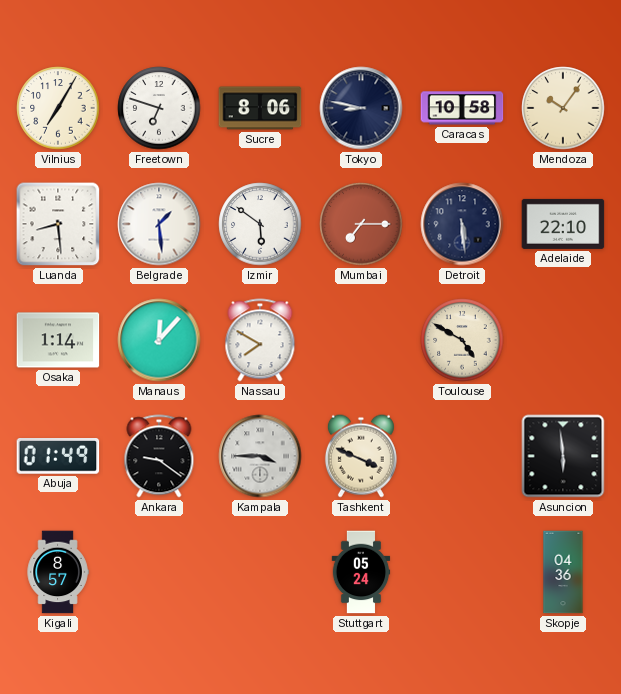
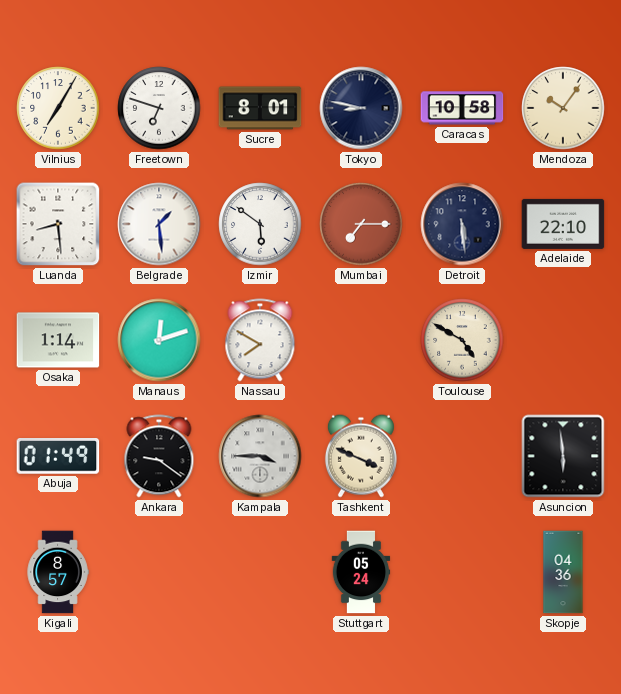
Sucre: 8:06 -> 8:01 (260, 108)
Manaus: 12:07 -> 12:12 (159, 340)
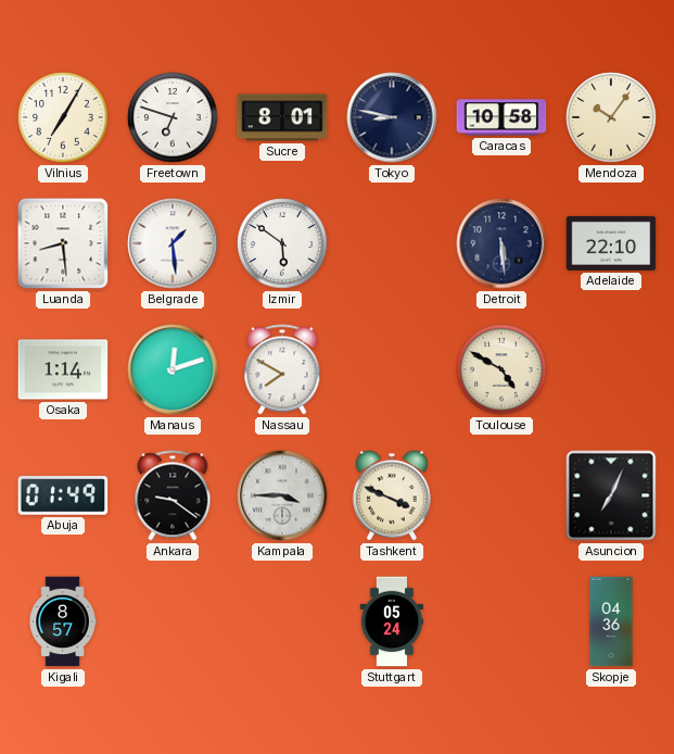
Mumbai: 7:15 -> none (361, 224)
Asuncion: 5:59 -> 7:04 (611, 495)
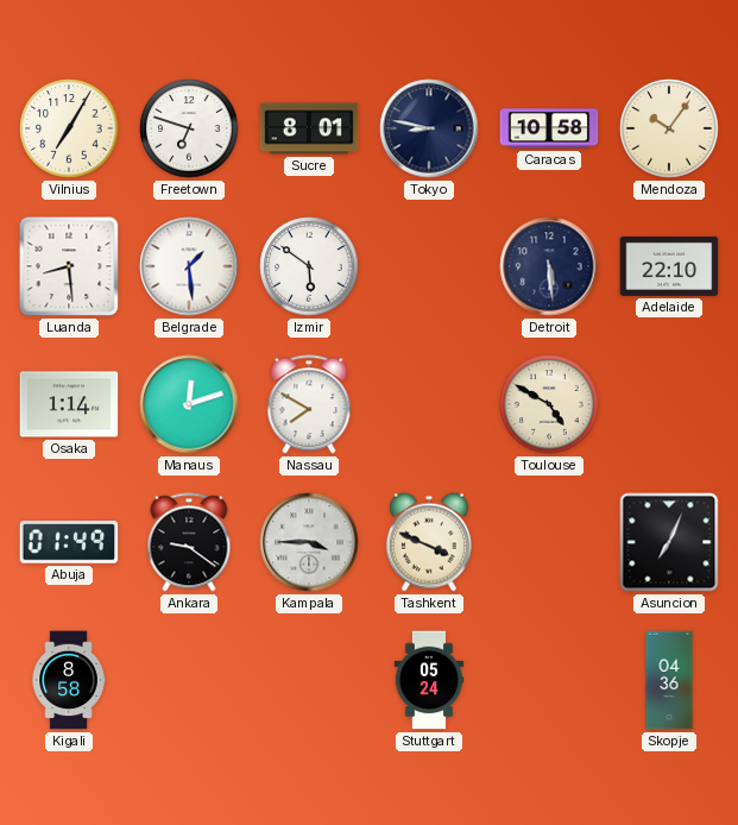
Kigali: 8:57 -> 8:58 (69, 680)
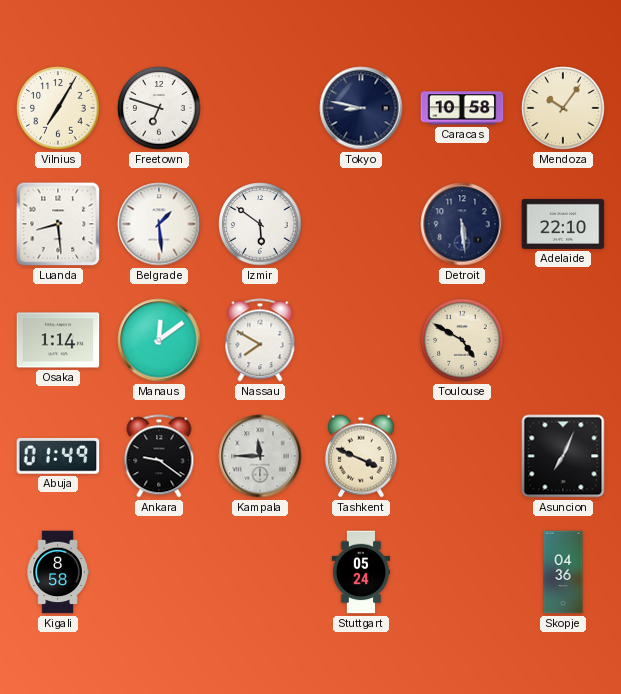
Sucre: 8:01 -> none (309, 128)
Manaus: 12:12 -> 12:09 (159, 340)
Kampala: 3:45 -> 11:45 (260, 456)
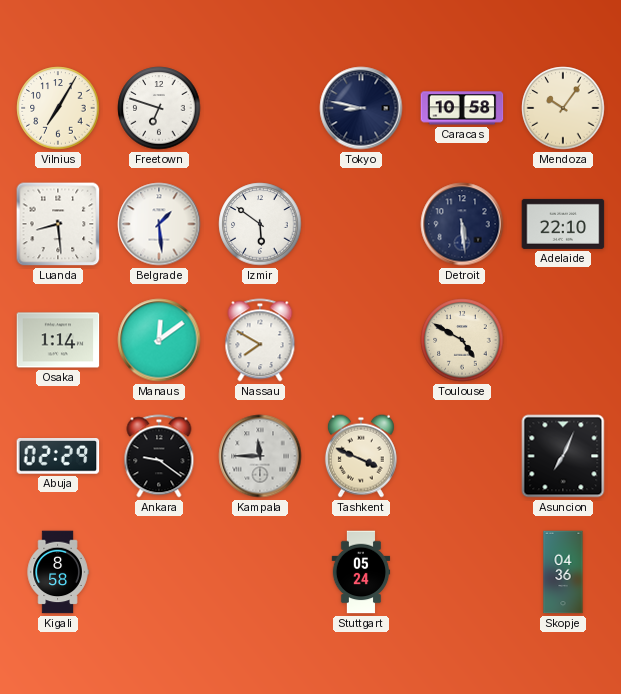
Abuja: 01:49 -> 02:29 (58, 457)
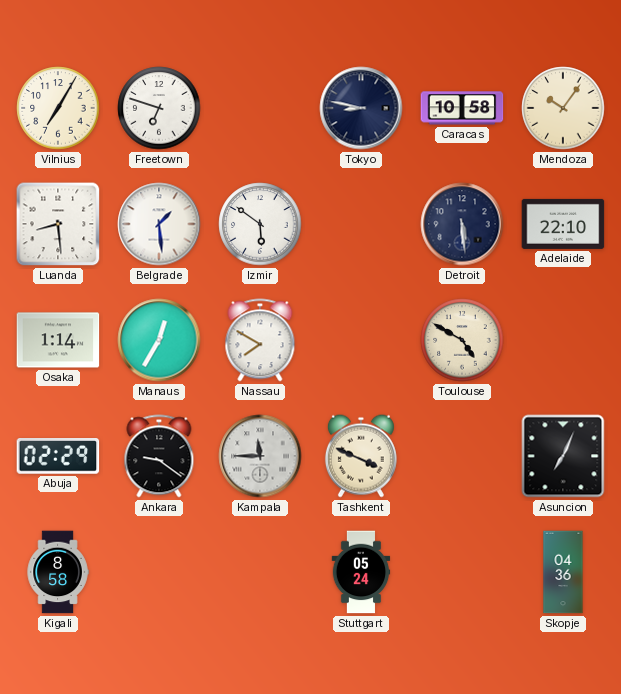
Manaus: 12:09 -> 12:35 (159, 340)
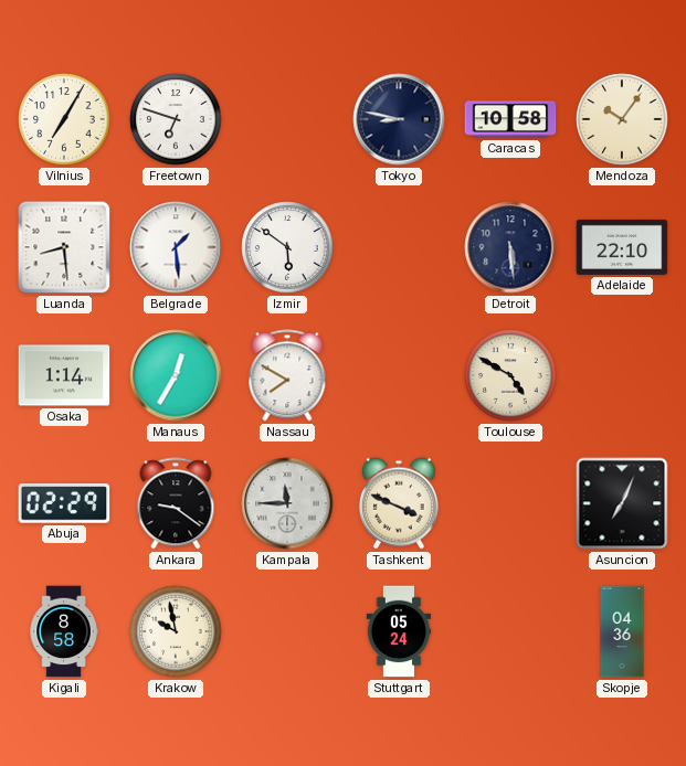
Krakow: none -> 9:58 (176, 631)
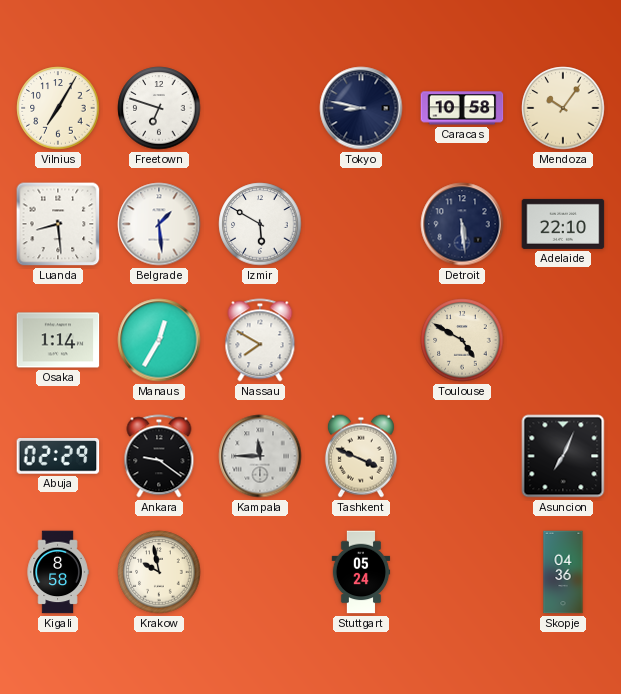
Izmir: 5:51 -> 5:50 (260, 224)
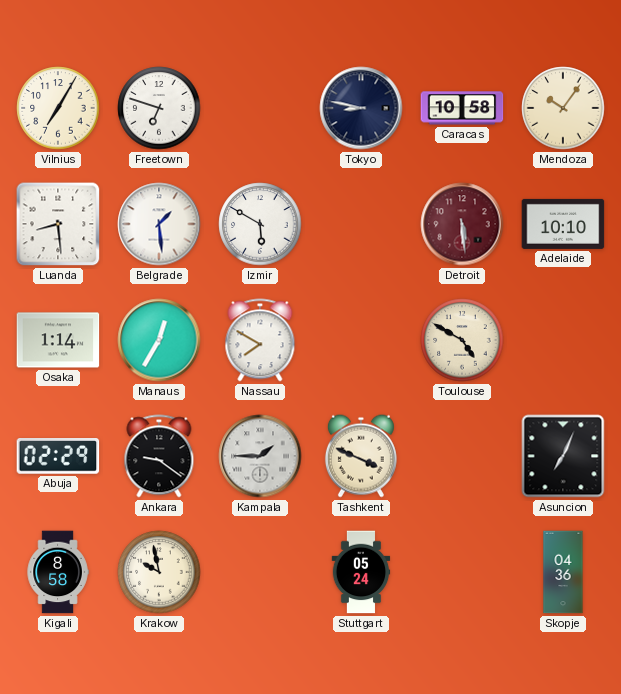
Detroit dial: navy -> burgundy (462, 224)
Adelaide: 22:10 -> 10:10 (563, 224)
Kampala: 11:45 -> 1:45 (260, 456)
